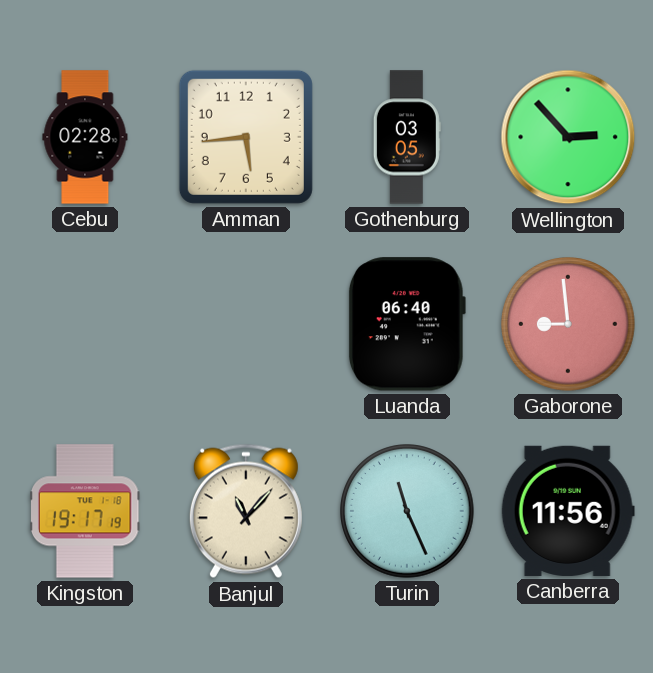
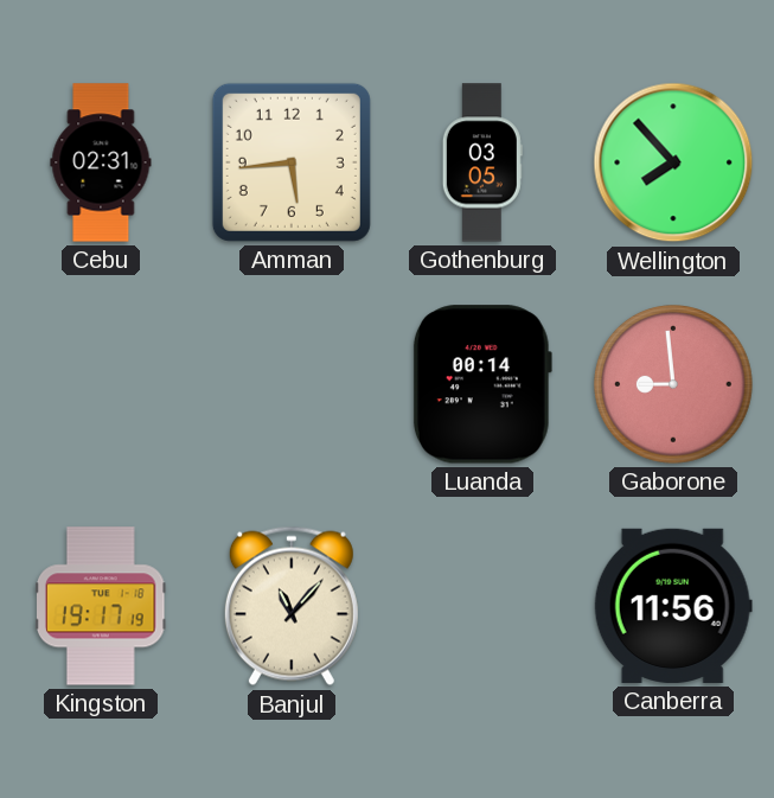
Cebu: 02:28 -> 02:31 (101, 162)
Wellington: 2:53 -> 7:53 (673, 162)
Luanda: 06:40 -> 00:14 (482, 384)
Turin: 11:26 -> none (408, 512)
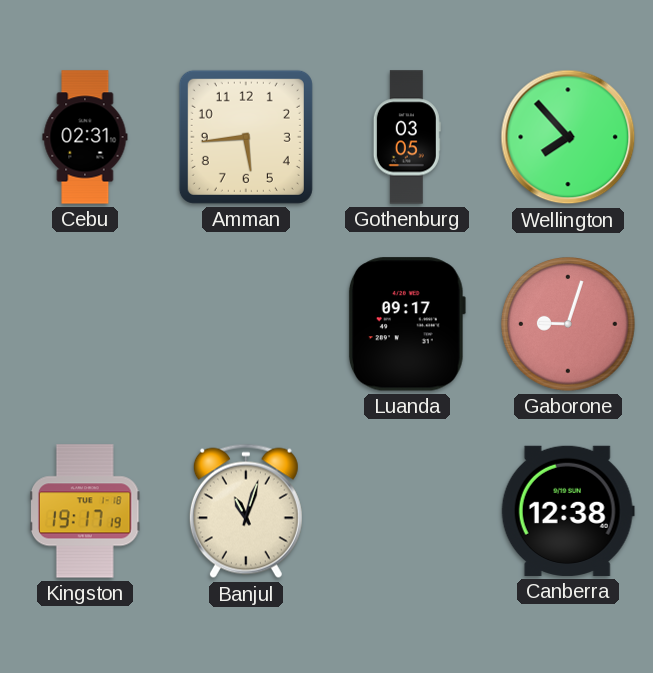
Luanda: 00:14 -> 09:17 (407, 324)
Gaborone: 8:59 -> 9:03 (569, 325)
Banjul: 11:07 -> 11:03 (246, 511)
Canberra: 11:56 -> 12:38 (568, 511)
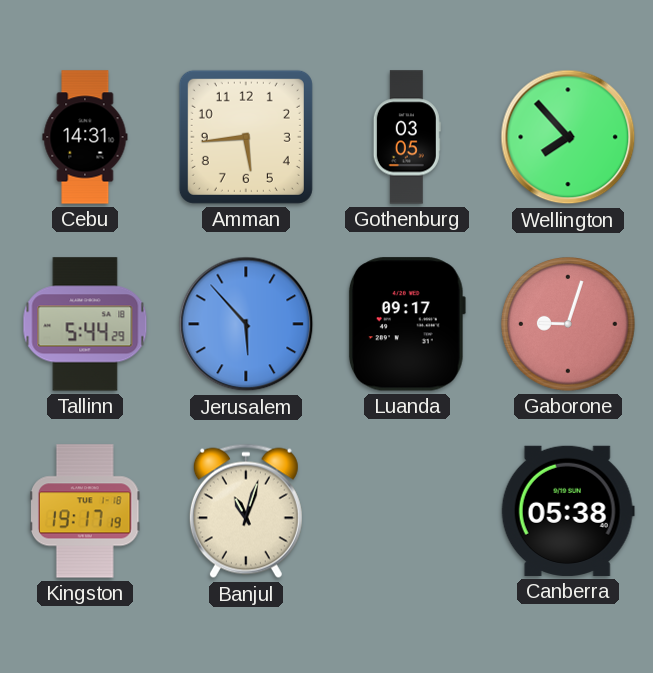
Cebu: 02:31 -> 14:31 (85, 137)
Tallinn: none -> 5:44 (85, 324)
Jerusalem: none -> 5:53 (246, 324)
Canberra: 12:38 -> 05:38 (568, 511)
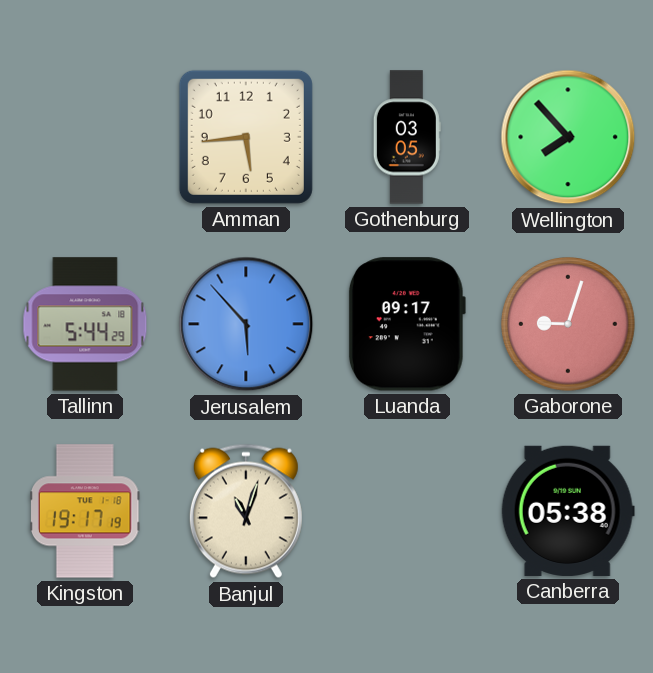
Cebu: 14:31 -> none (85, 137)
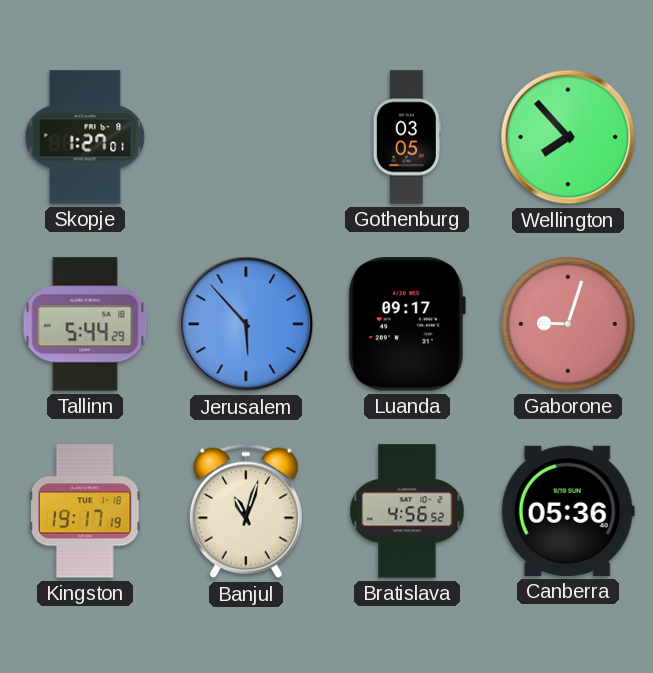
Skopje: none -> 1:27 (85, 137)
Amman: 5:44 -> none (246, 137)
Bratislava: none -> 4:56 (407, 511)
Canberra: 05:38 -> 05:36 (568, 511)
